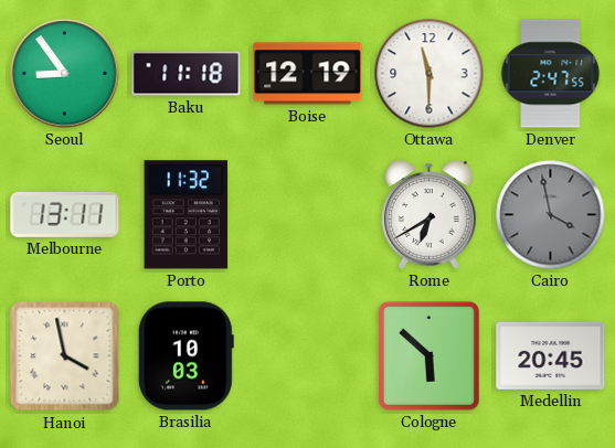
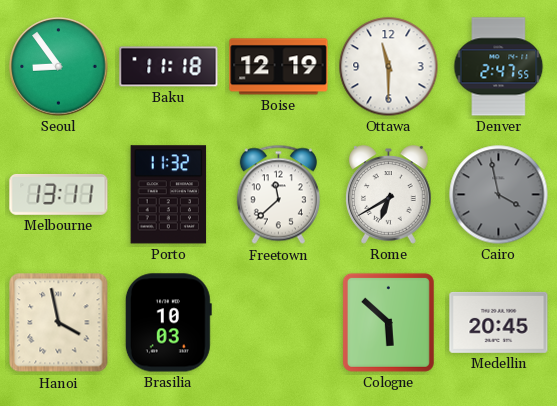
Freetown: none -> 11:38 (278, 195)
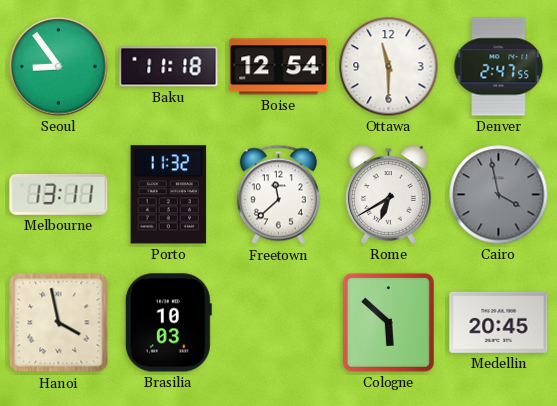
Boise: 12:19 -> 12:54 (279, 67)
